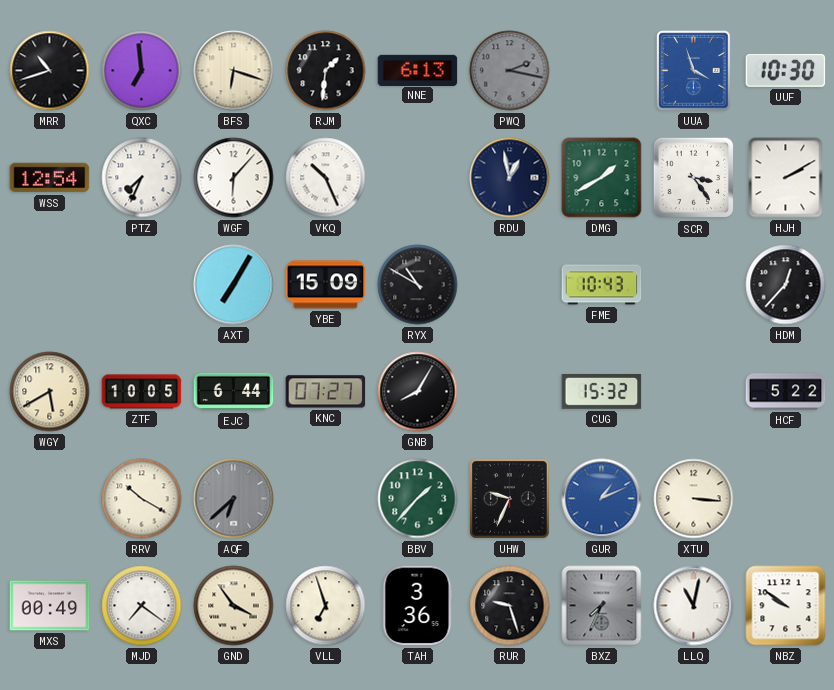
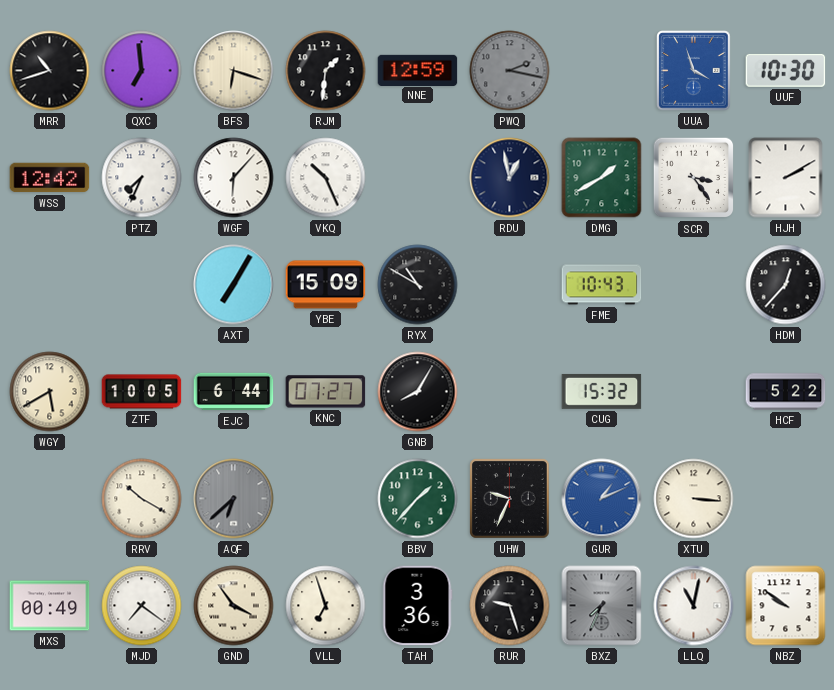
NNE: 6:13 -> 12:59 (418, 70)
WSS: 12:54 -> 12:42 (50, 178)
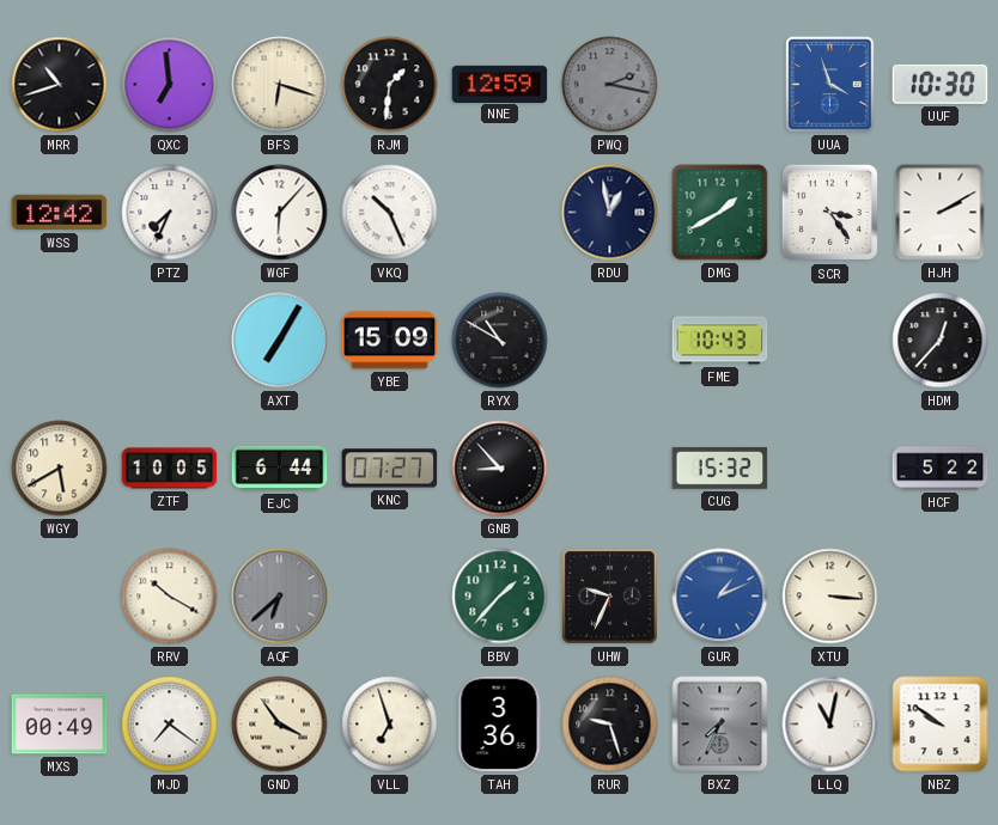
GNB: 8:05 -> 8:53 (500, 469)
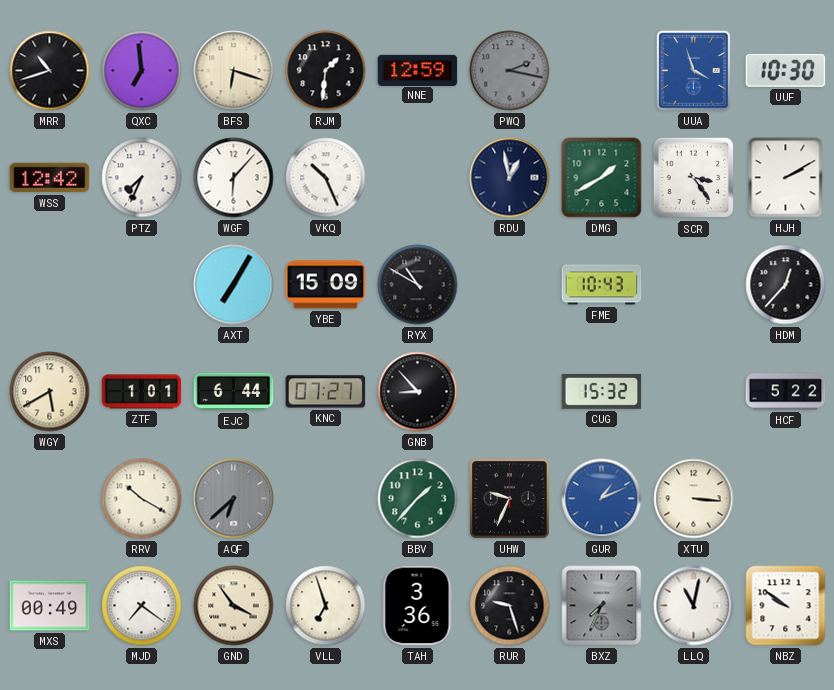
ZTF: 10:05 -> 1:01 (142, 392)
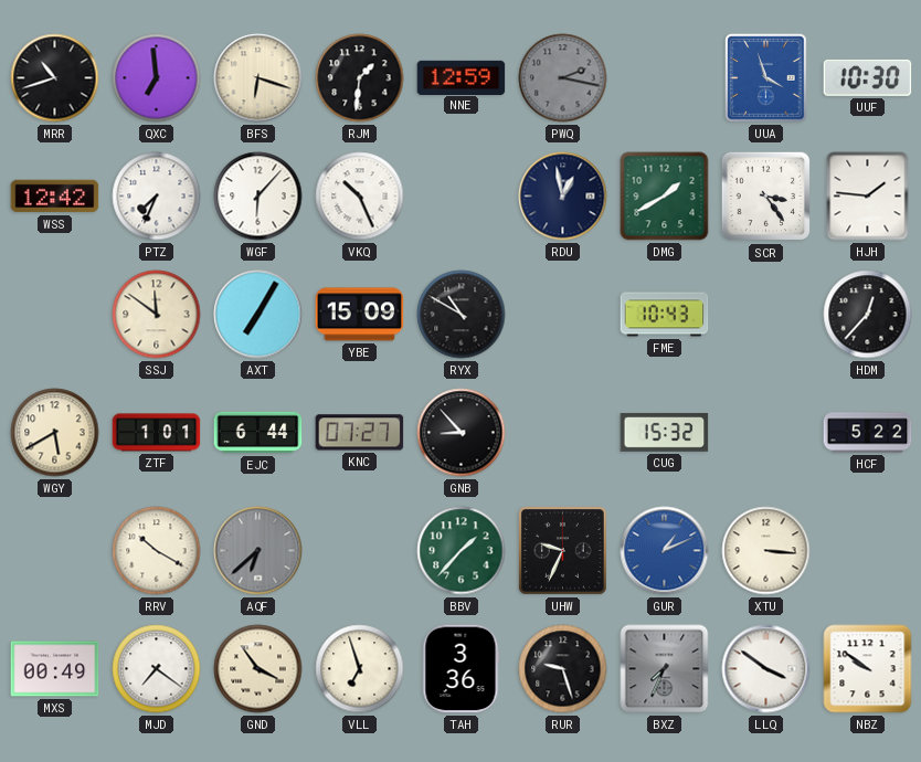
HJH: 2:10 -> 1:46 (868, 197)
SSJ: none -> 11:51 (157, 315)
LLQ: 11:02 -> 3:51 (766, 669)
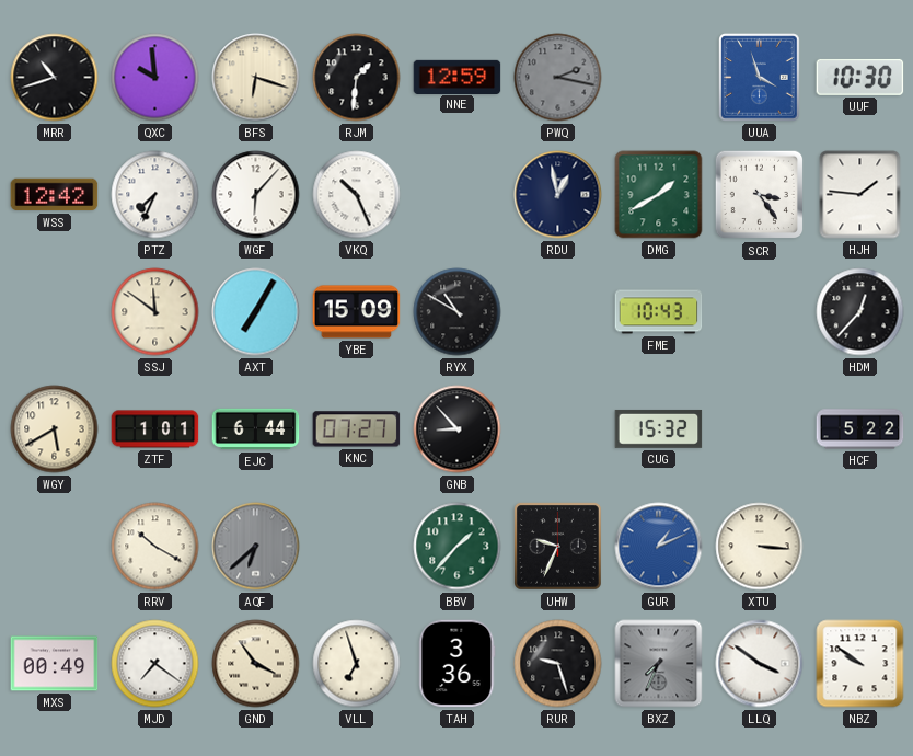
QXC: 6:59 -> 9:59 (155, 78)
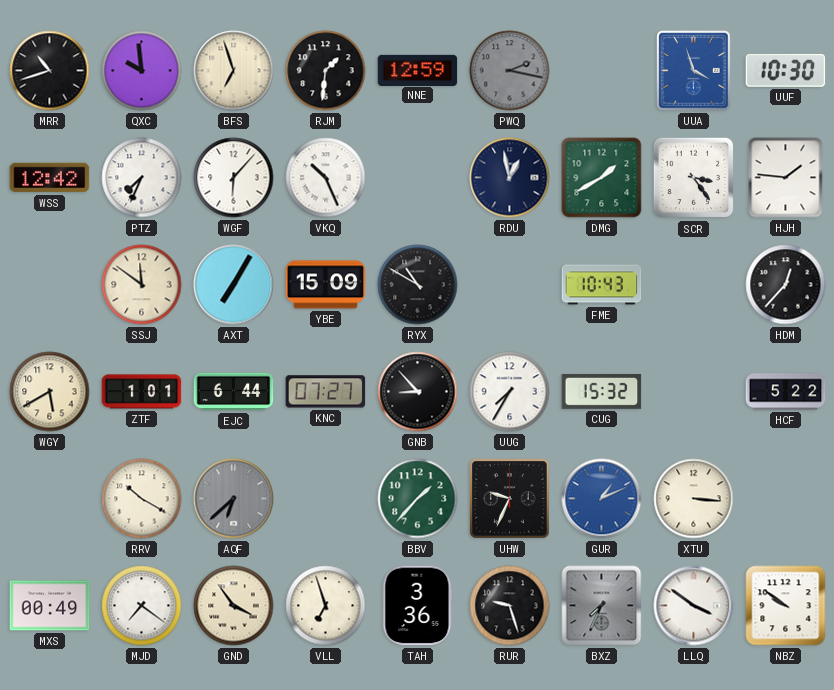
BFS: 6:18 -> 6:57 (234, 71)
UUG: none -> 7:35 (510, 392)
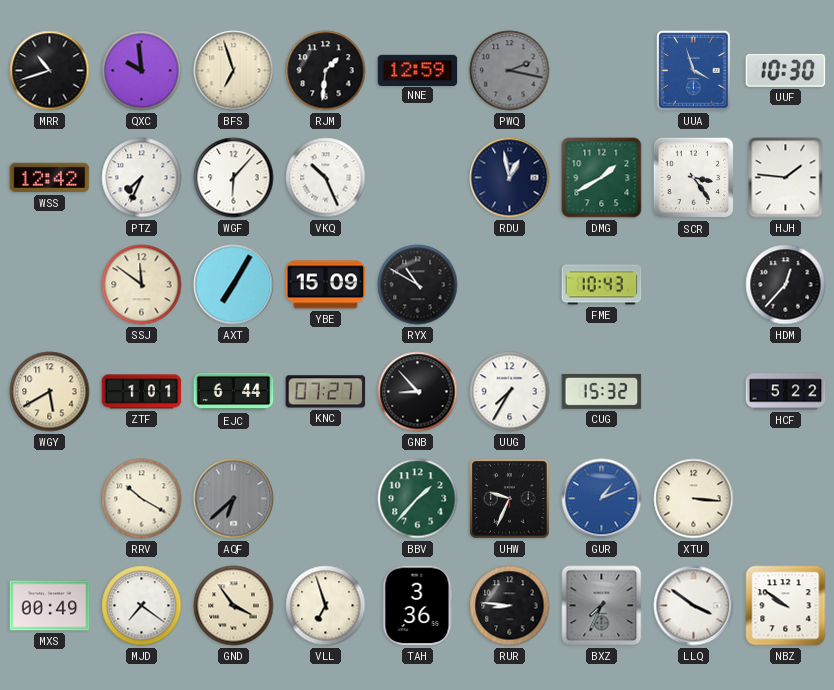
RUR: 9:27 -> 8:46 (510, 606)
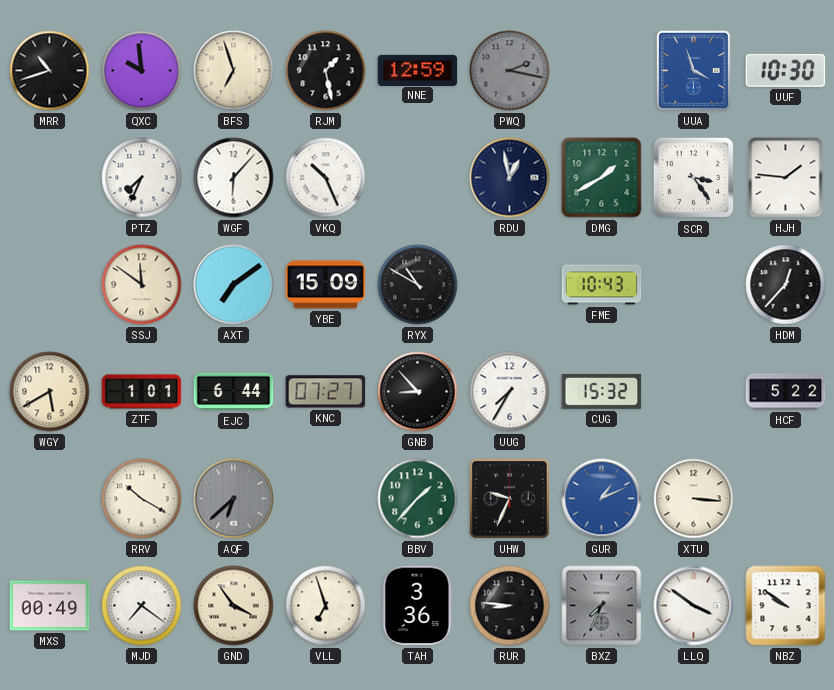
RJM: 1:31 -> 1:28 (326, 71)
WSS: 12:42 -> none (50, 178)
AXT: 7:05 -> 7:09 (234, 285)
